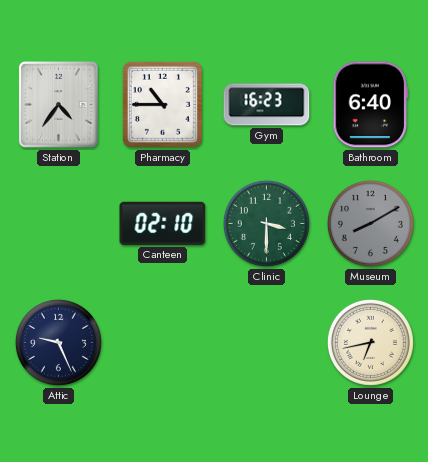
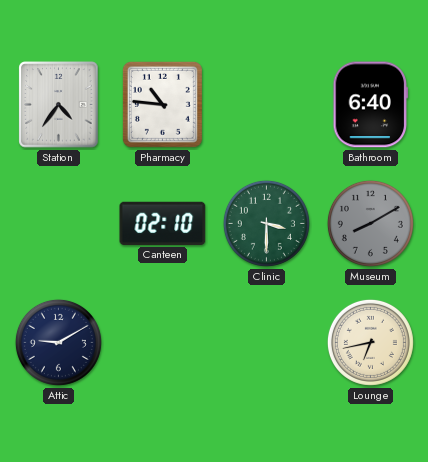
Pharmacy: 10:45 -> 10:46 (162, 104)
Gym: 16:23 -> none (267, 105)
Attic: 9:26 -> 9:10 (58, 342)
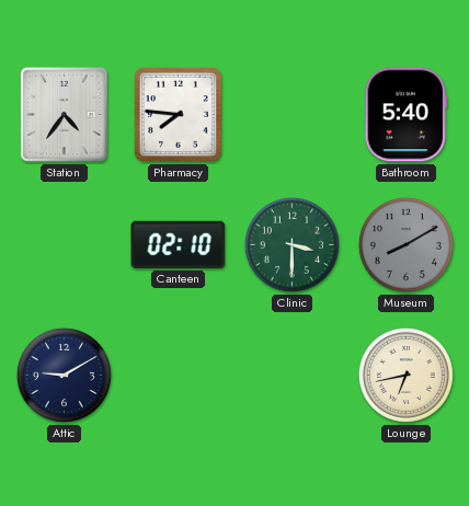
Pharmacy: 10:46 -> 7:46 (178, 114)
Bathroom: 6:40 -> 5:40 (407, 115)
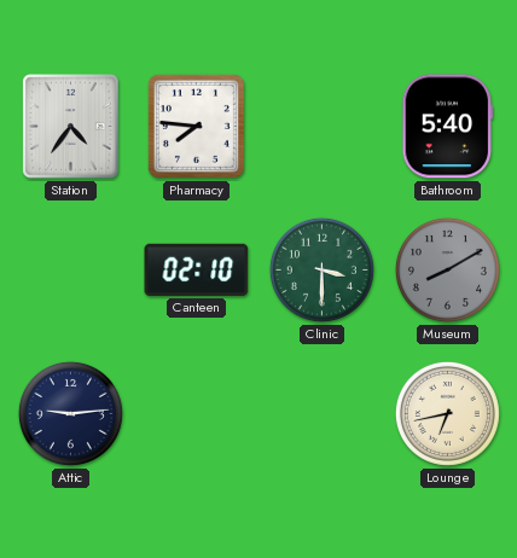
Attic: 9:10 -> 9:14 (70, 413)
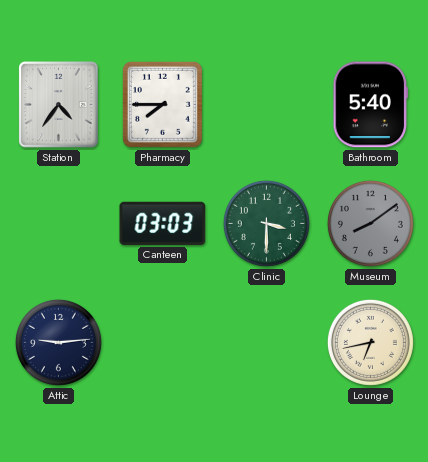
Pharmacy: 7:46 -> 7:45 (162, 104)
Canteen: 02:10 -> 03:03 (163, 223)
Museum: 8:10 -> 8:09 (370, 223)
